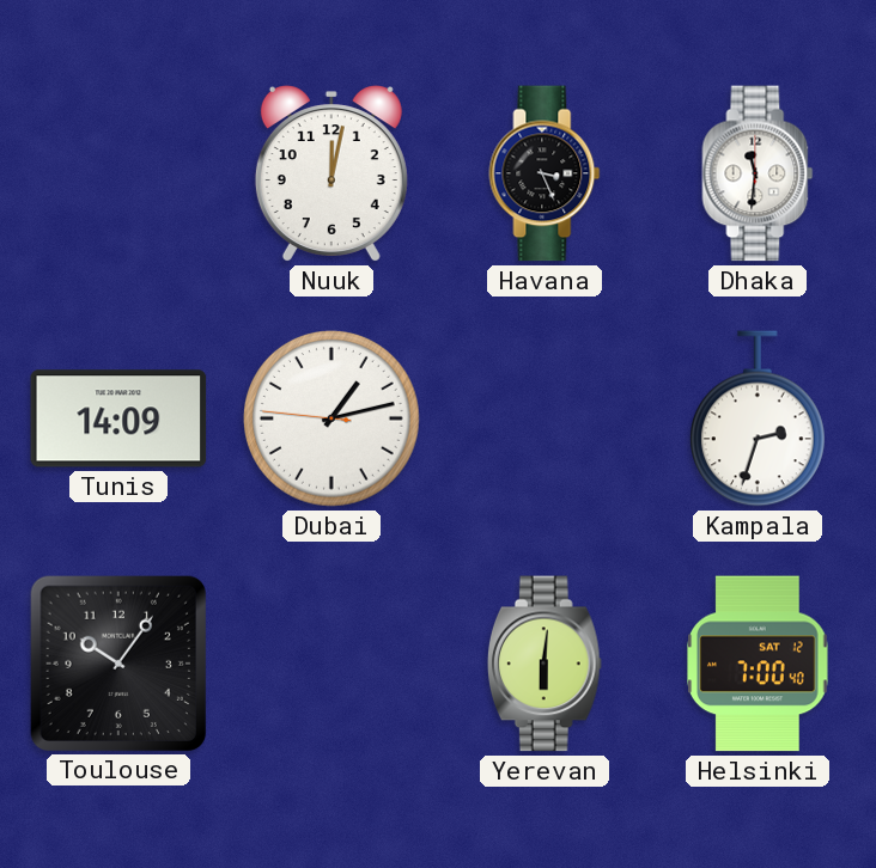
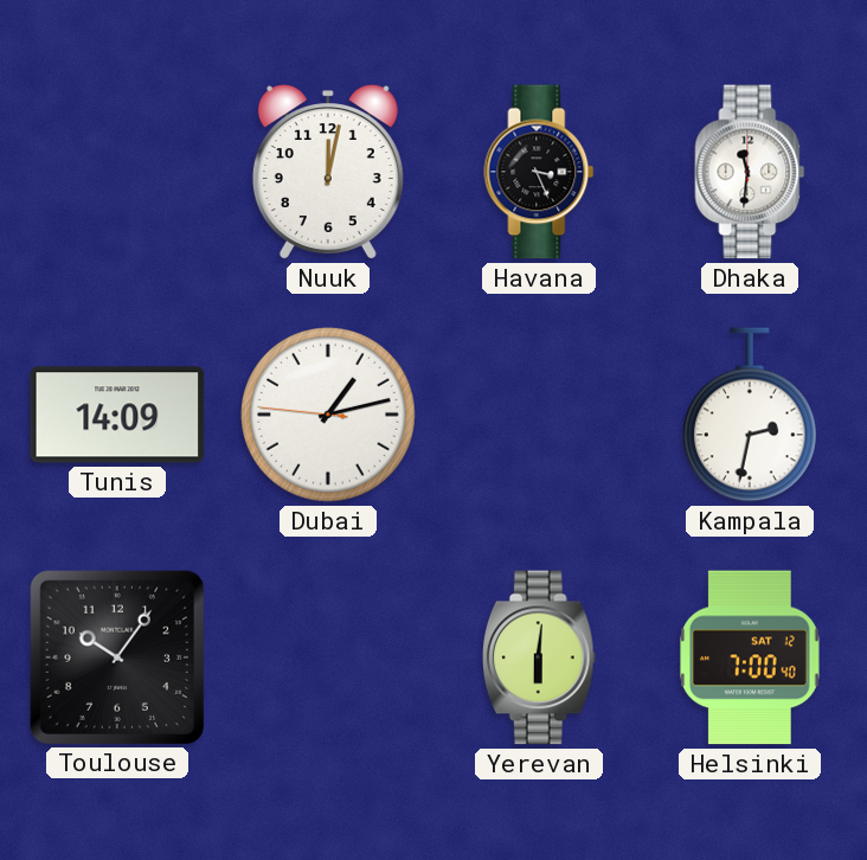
Kampala: 2:33 -> 2:32 (750, 415)
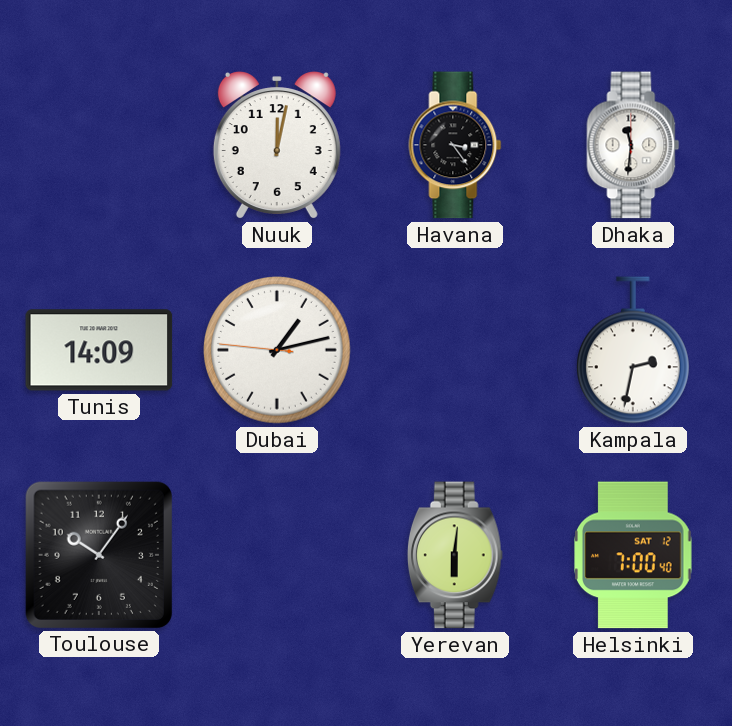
Havana: 3:26 -> 3:24 (455, 145)
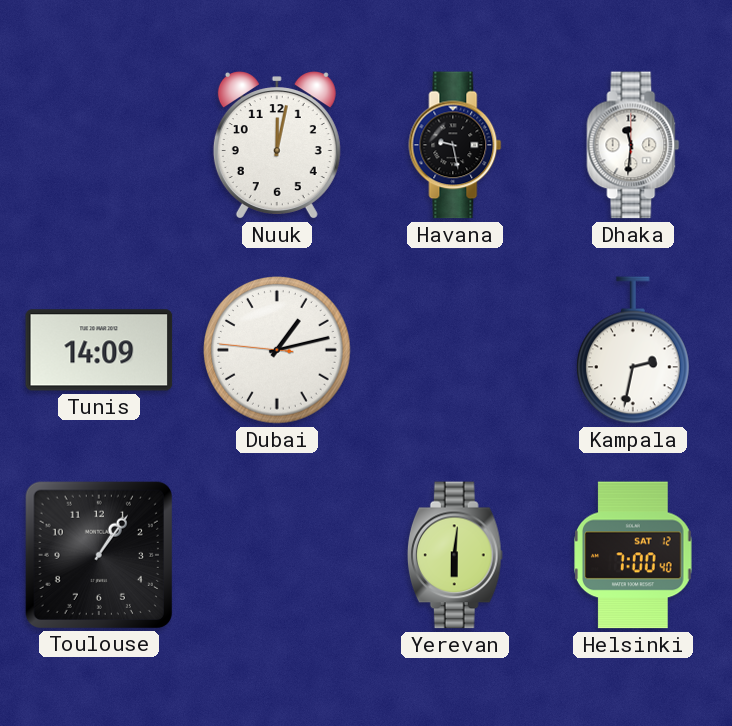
Havana: 3:24 -> 9:28 (455, 145)
Toulouse: 10:06 -> 1:06 (98, 554)
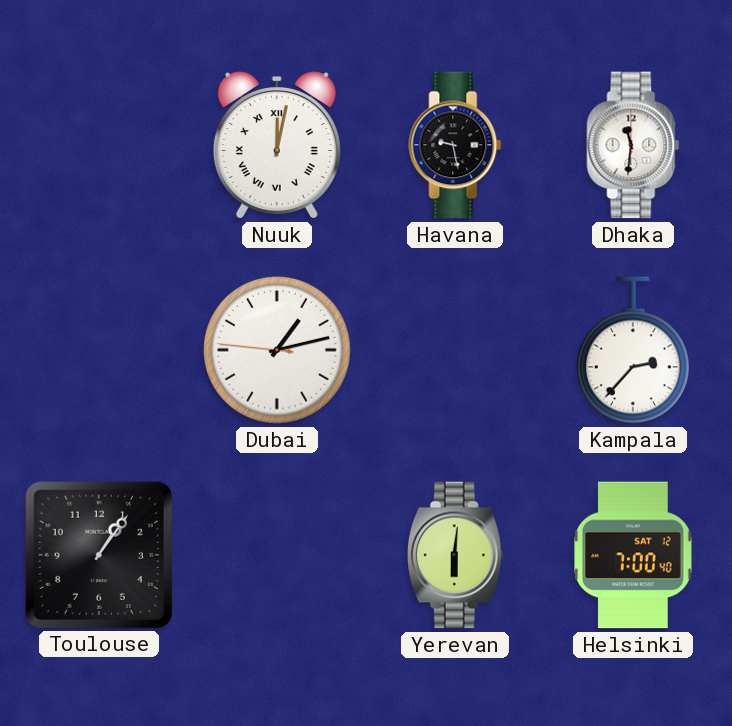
Nuuk numerals: Arabic -> Roman (277, 145)
Tunis: 14:09 -> none (99, 350)
Kampala: 2:32 -> 2:37 (633, 350)
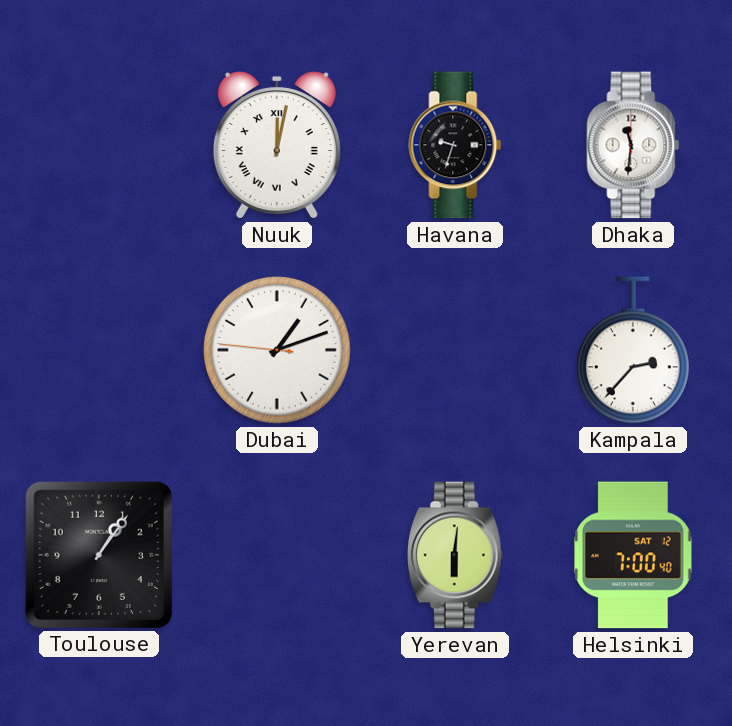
Havana: 9:28 -> 9:33 (455, 145)
Dubai: 1:12 -> 1:11 (278, 351)
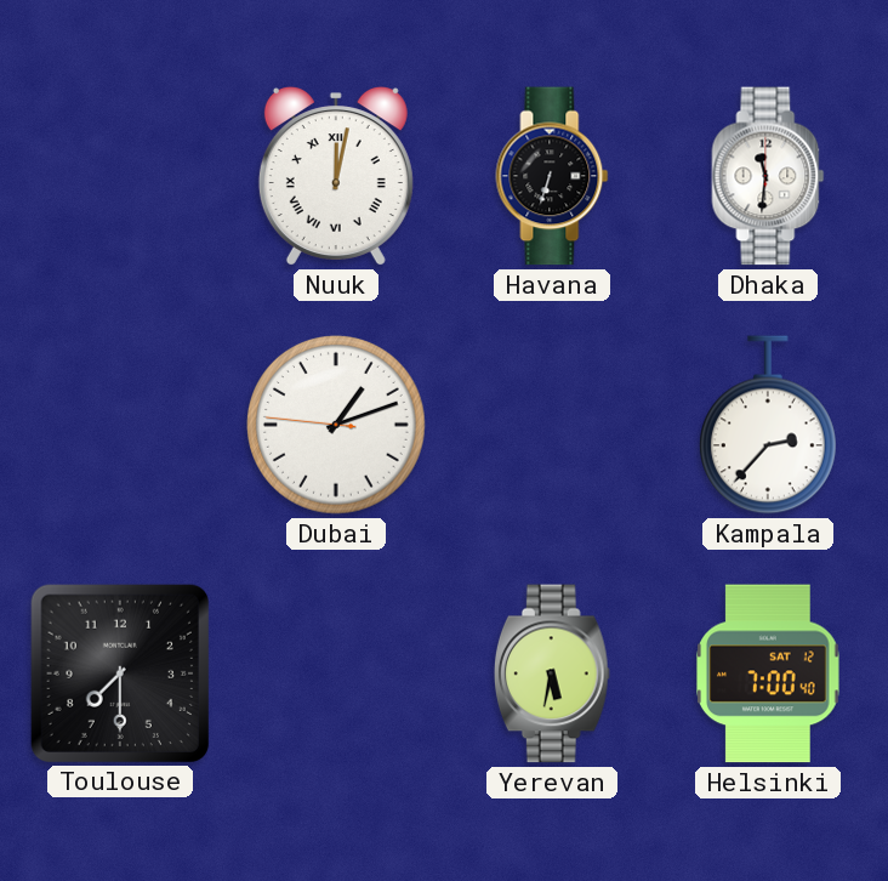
Havana: 9:33 -> 6:33 (552, 176)
Toulouse: 1:06 -> 7:30 (119, 672)
Yerevan: 6:01 -> 5:32 (552, 673)
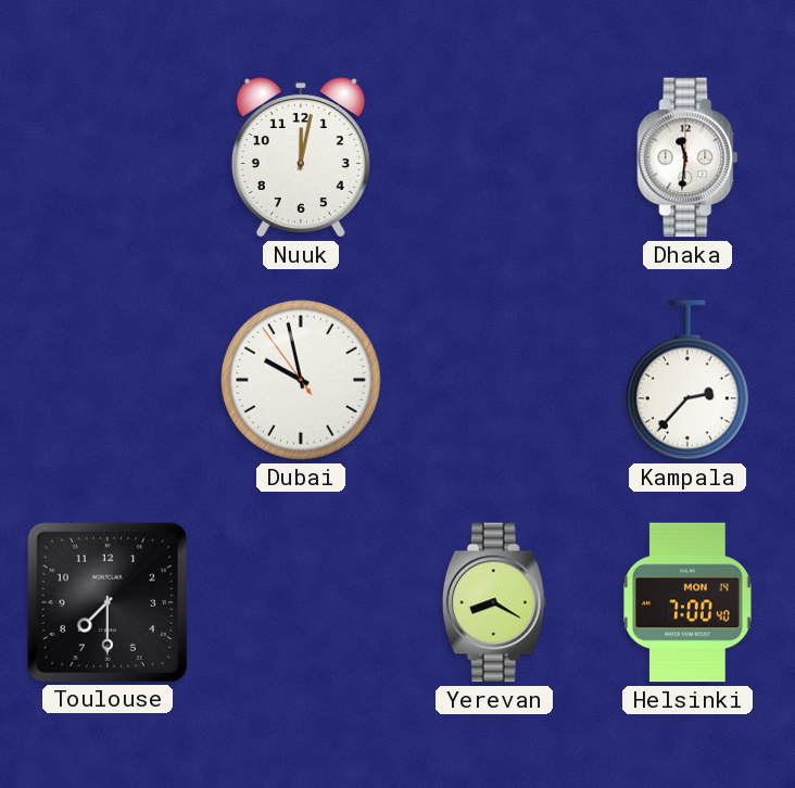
Nuuk numerals: Roman -> Arabic (301, 157)
Havana: 6:33 -> none (552, 176)
Dubai: 1:11 -> 9:57 (302, 381)
Yerevan: 5:32 -> 8:20 (494, 602)
Helsinki date: SAT 12 -> MON 14 (687, 602)
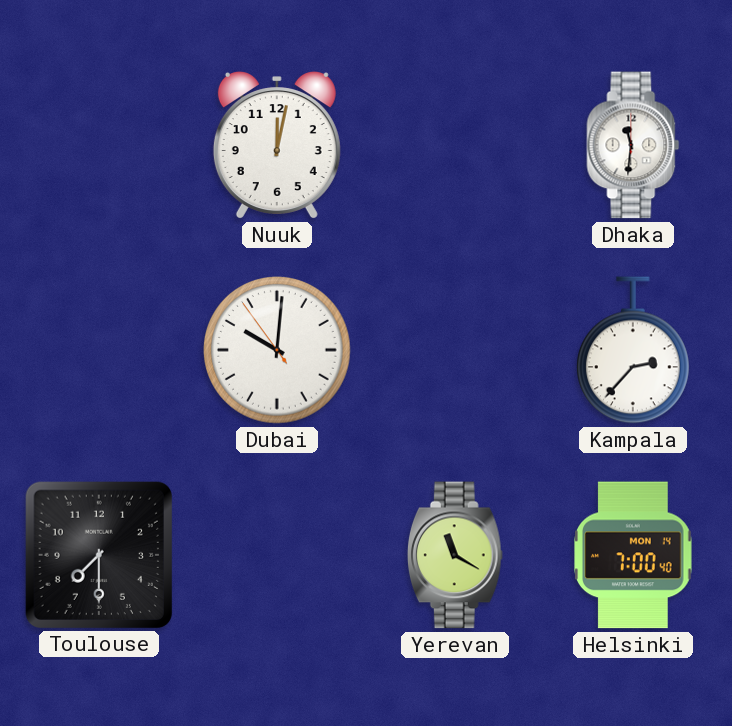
Dubai: 9:57 -> 10:00 (278, 351)
Yerevan: 8:20 -> 11:20 (455, 555)
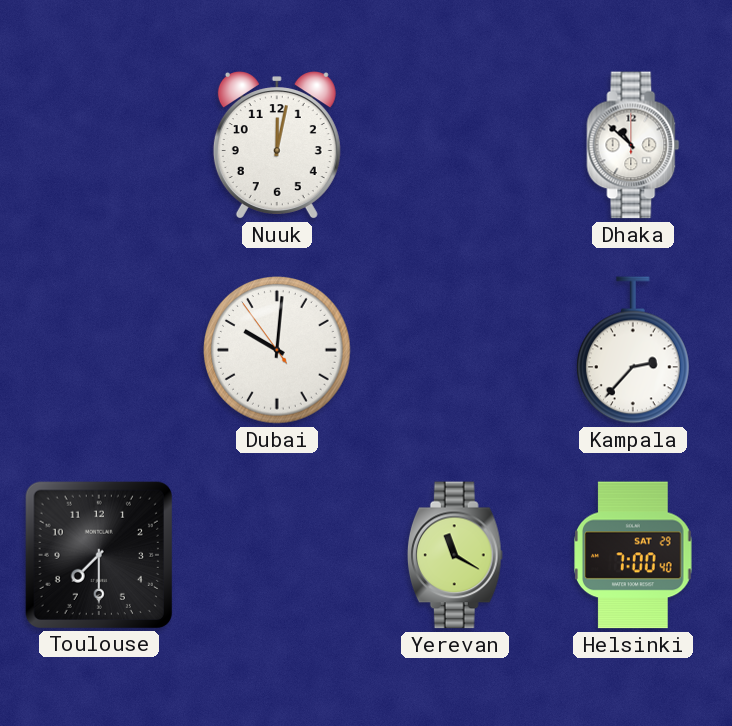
Dhaka: 11:31 -> 10:52 (633, 145)
Helsinki date: MON 14 -> SAT 29 (633, 555)
